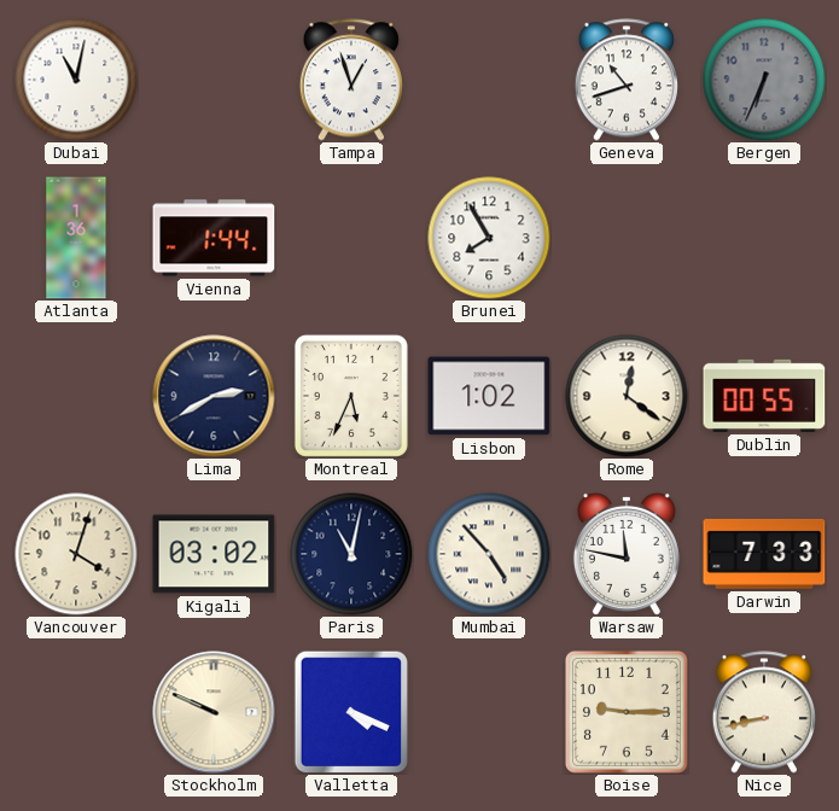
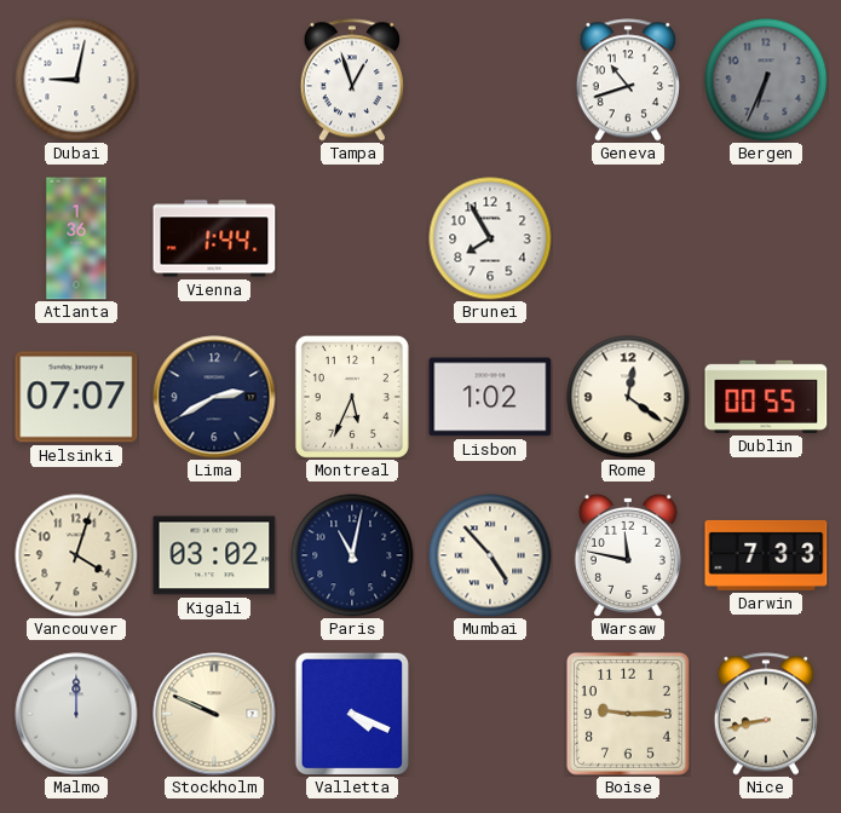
Dubai: 11:02 -> 9:02 (76, 80)
Helsinki: none -> 07:07 (76, 397)
Malmo: none -> 12:00 (76, 714)
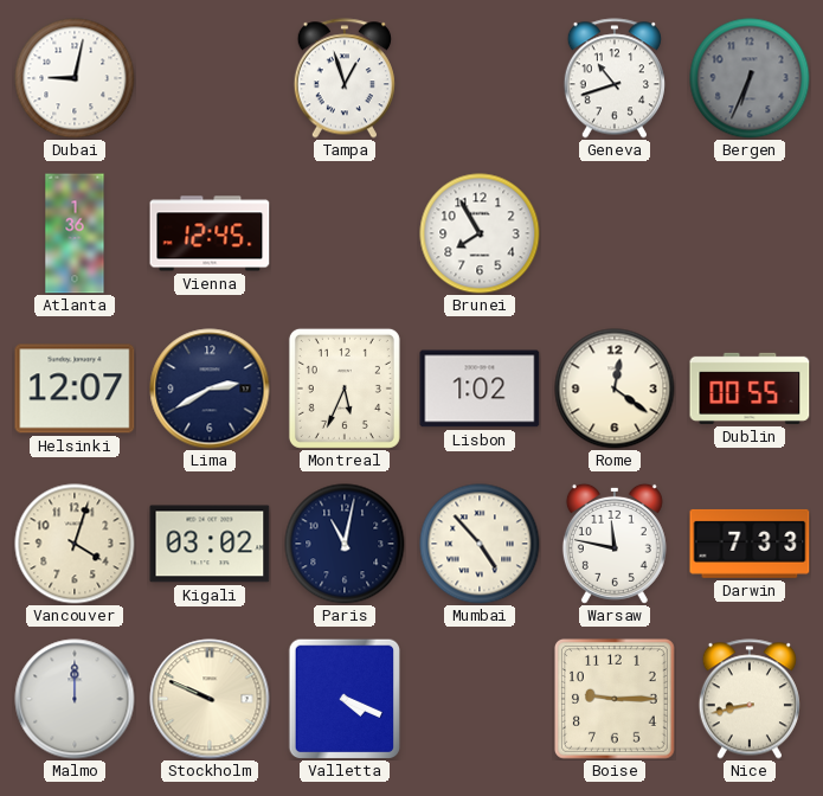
Vienna: 1:44 -> 12:45 (210, 233)
Helsinki: 07:07 -> 12:07 (75, 389)
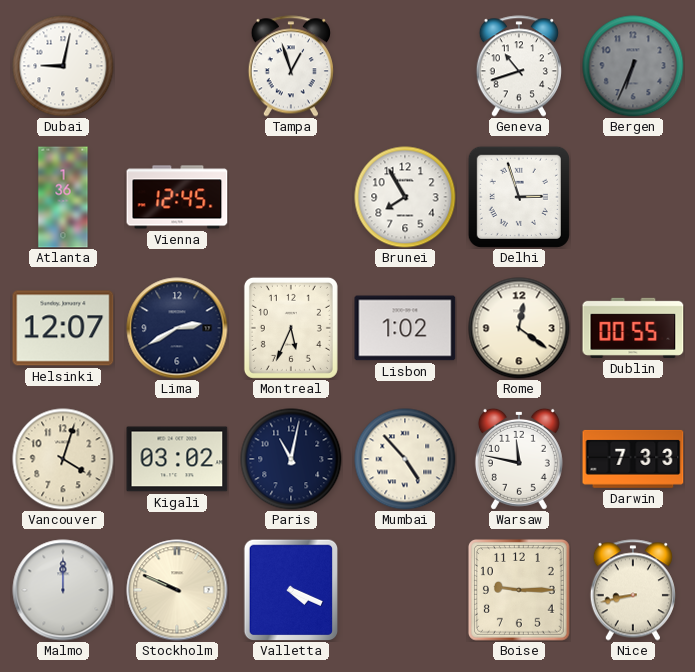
Delhi: none -> 2:57 (519, 197)
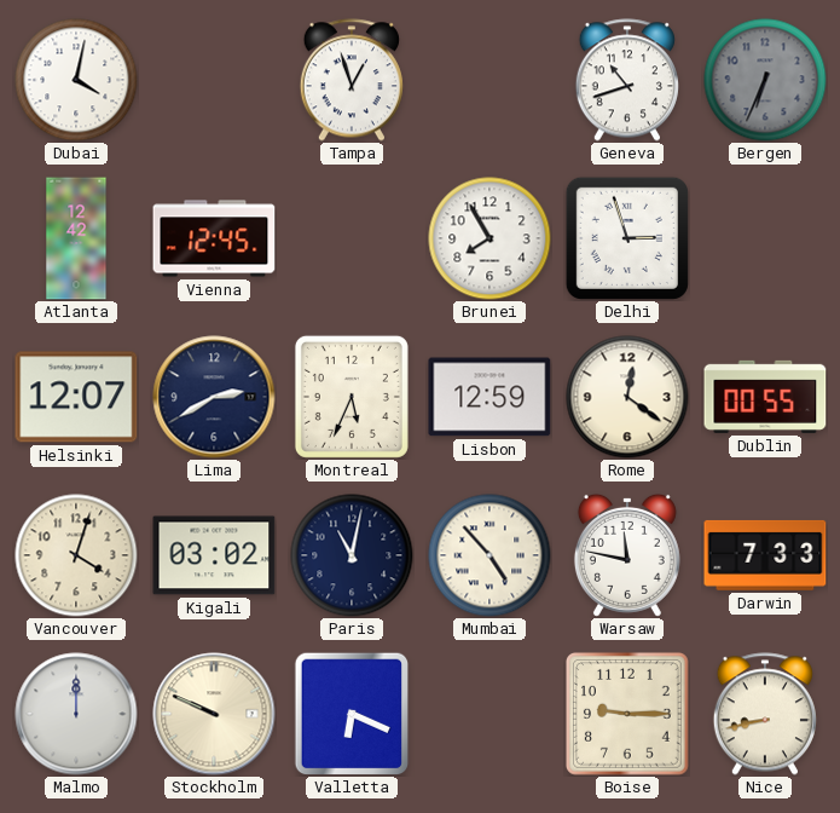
Dubai: 9:02 -> 4:02 (76, 80)
Atlanta: 1:36 -> 12:42 (76, 238)
Lisbon: 1:02 -> 12:59 (489, 397)
Valletta: 4:19 -> 6:19 (352, 714)
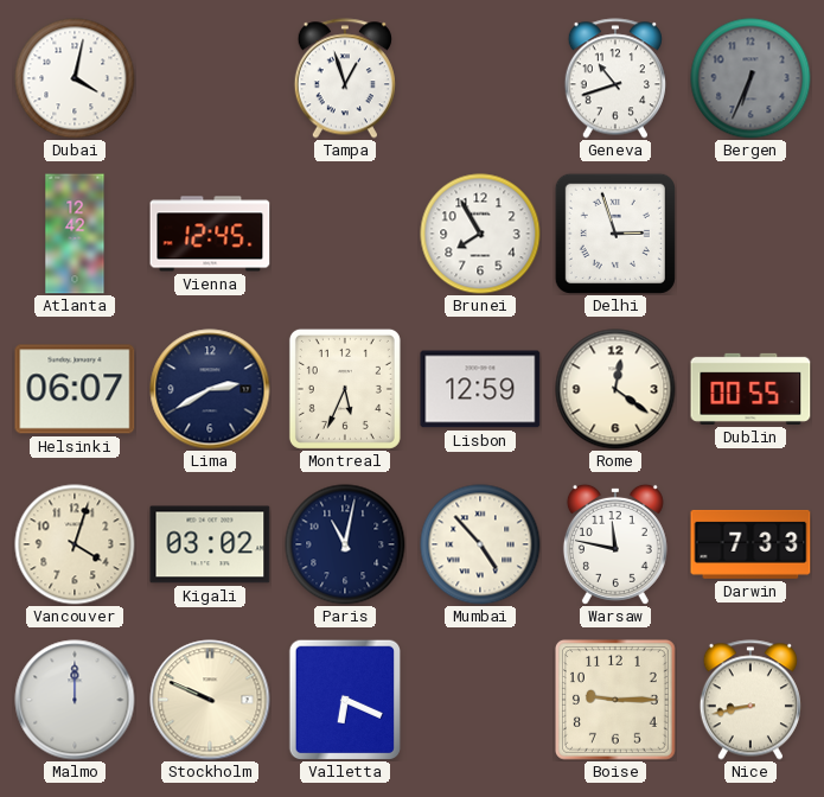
Helsinki: 12:07 -> 06:07 (75, 389)
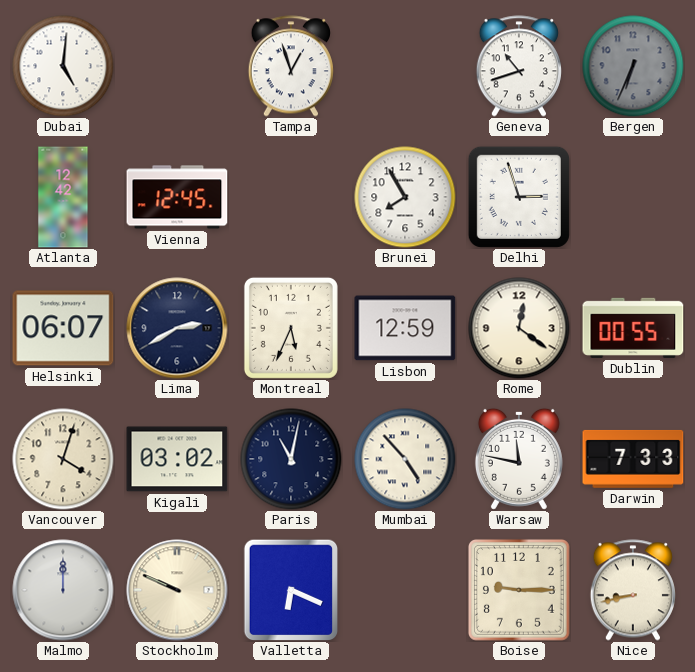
Dubai: 4:02 -> 5:01 (63, 66)
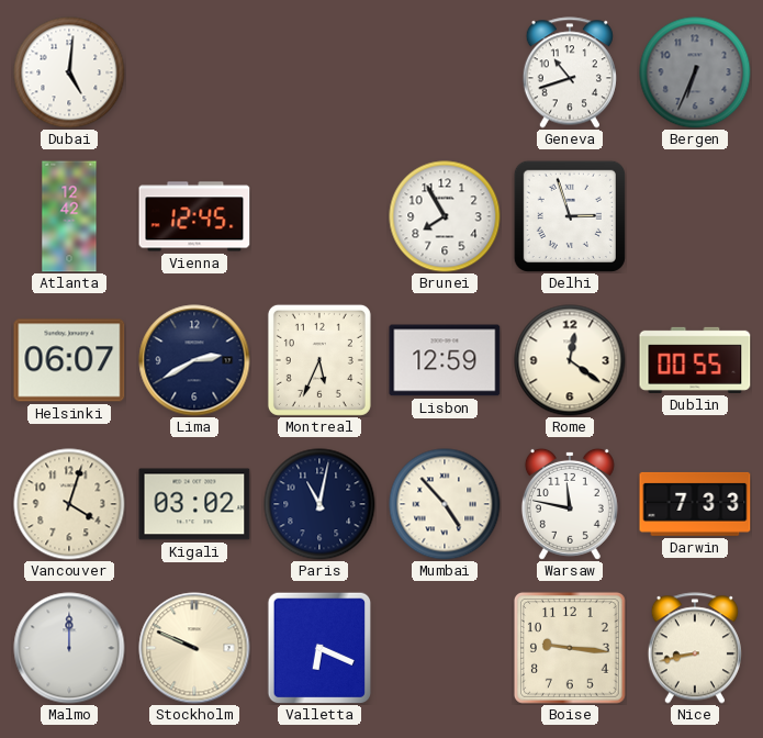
Tampa: 12:57 -> none (291, 66)
Boise: 9:15 -> 9:16 (570, 648)
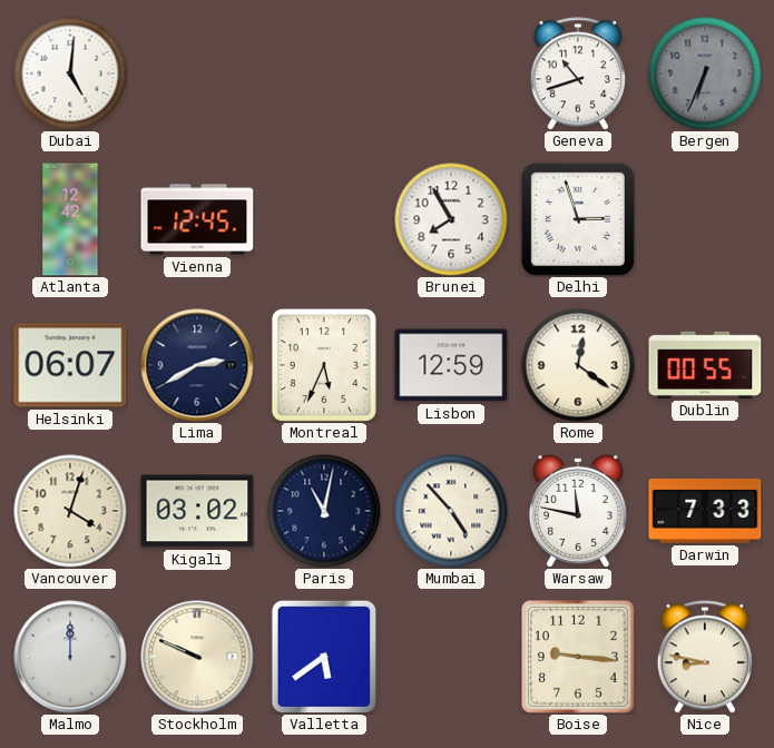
Valletta: 6:19 -> 5:39 (324, 657)
Nice: 8:43 -> 8:47 (705, 657)
